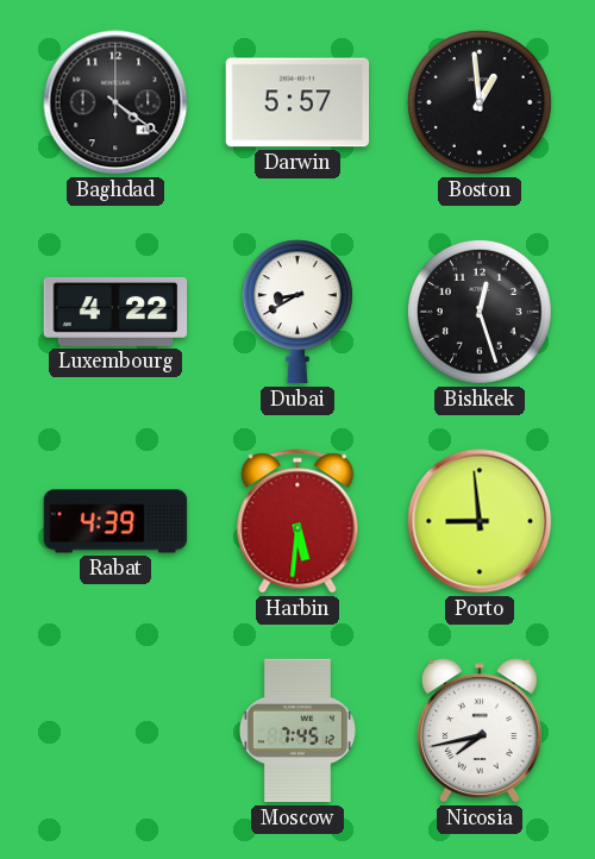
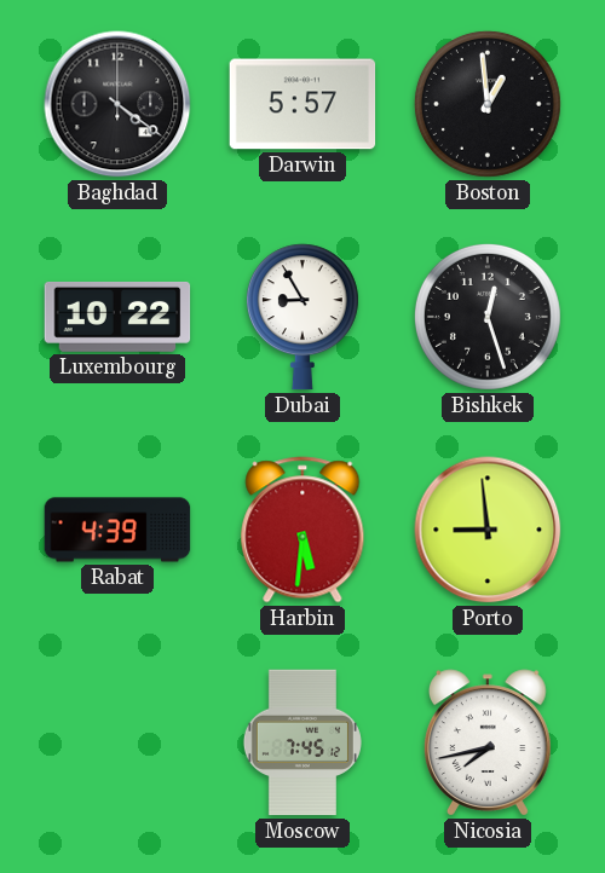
Luxembourg: 4:22 -> 10:22 (117, 317)
Dubai: 8:40 -> 8:55 (302, 317)
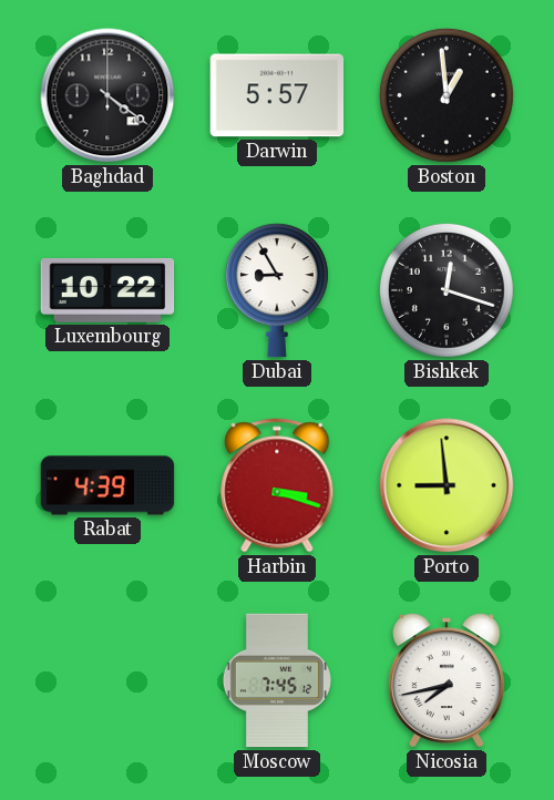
Bishkek: 12:27 -> 12:18 (447, 290)
Harbin: 5:31 -> 3:18 (277, 485)
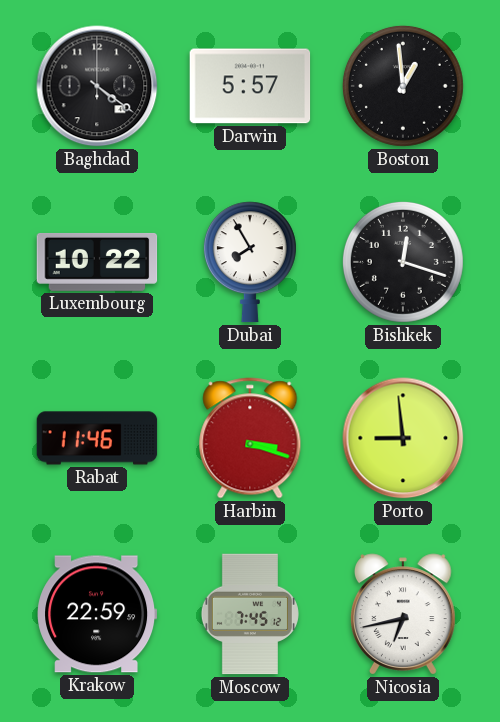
Dubai: 8:55 -> 7:55 (250, 262)
Rabat: 4:39 -> 11:46 (97, 438)
Krakow: none -> 22:59 (97, 614)
Nicosia: 7:43 -> 6:43 (403, 614)
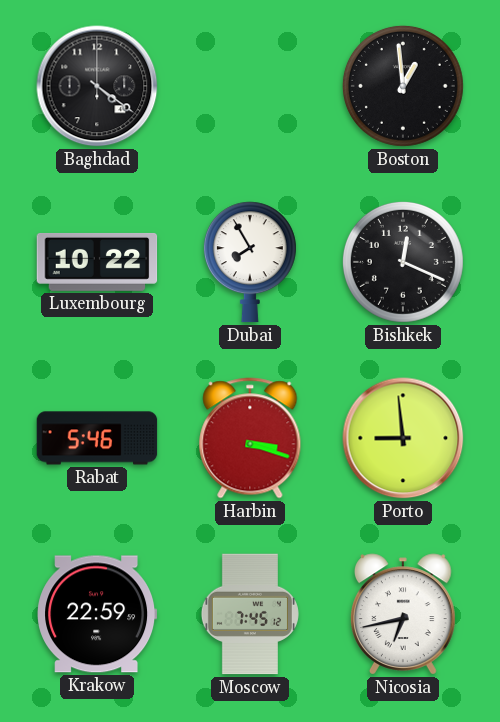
Darwin: 5:57 -> none (250, 86)
Bishkek: 12:18 -> 12:19 (403, 262)
Rabat: 11:46 -> 5:46 (97, 438)
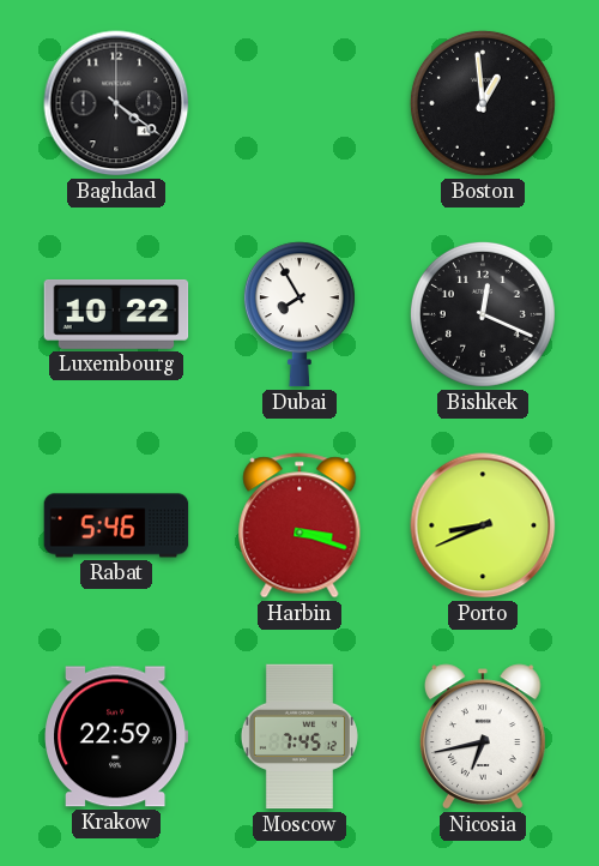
Porto: 8:59 -> 8:41 (483, 525)
